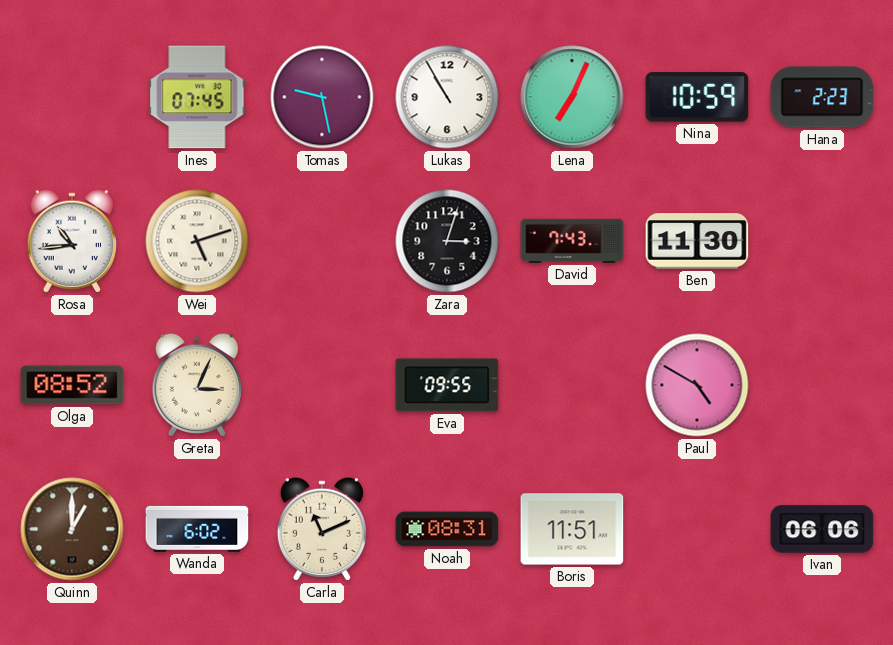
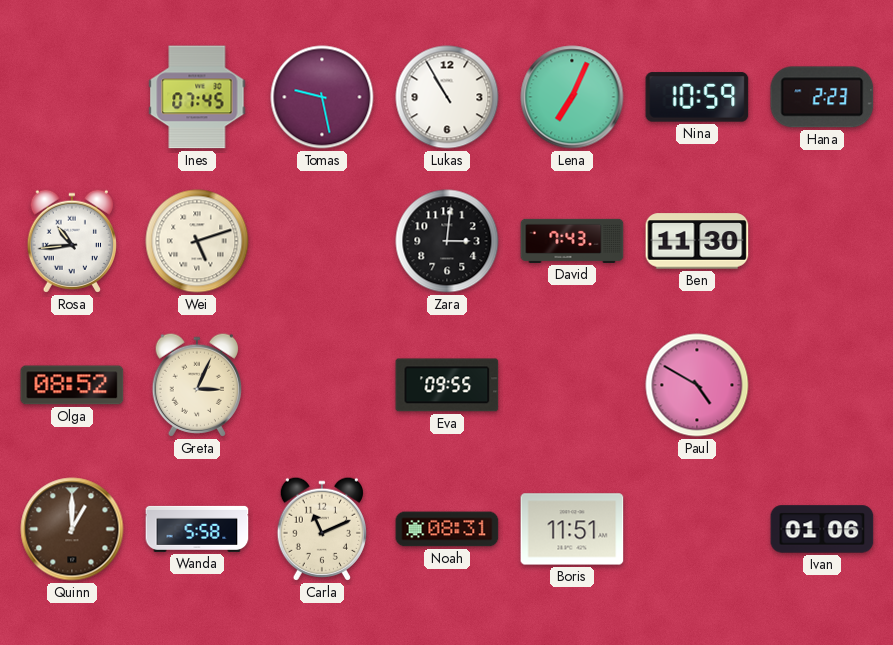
Zara: 3:03 -> 3:01 (447, 241)
Wanda: 6:02 -> 5:58 (197, 529)
Ivan: 06:06 -> 01:06 (822, 529)
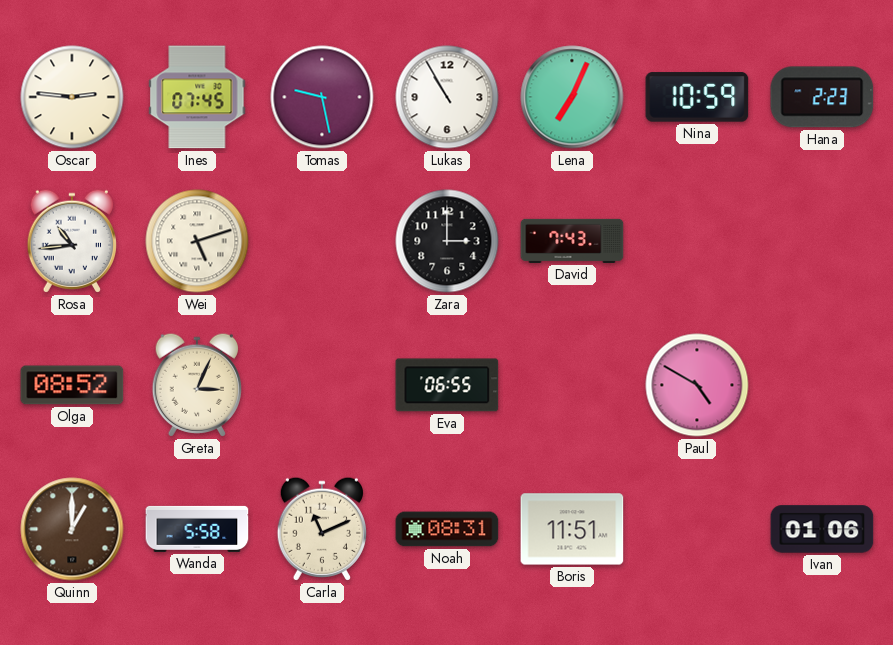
Oscar: none -> 2:46 (72, 97)
Zara: 3:01 -> 3:00 (447, 241)
Ben: 11:30 -> none (697, 241)
Eva: 09:55 -> 06:55 (447, 385)
